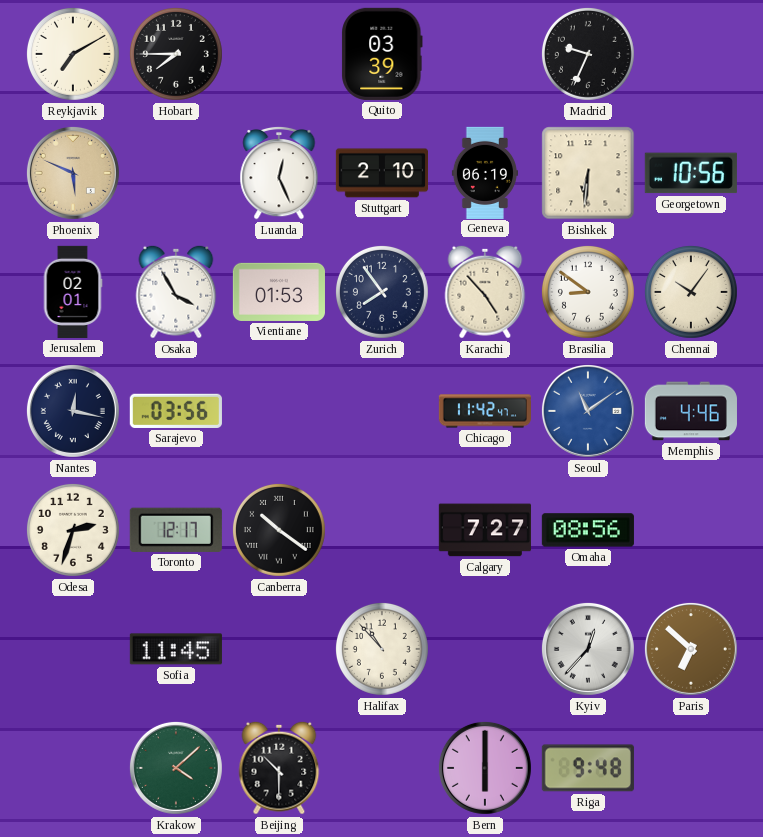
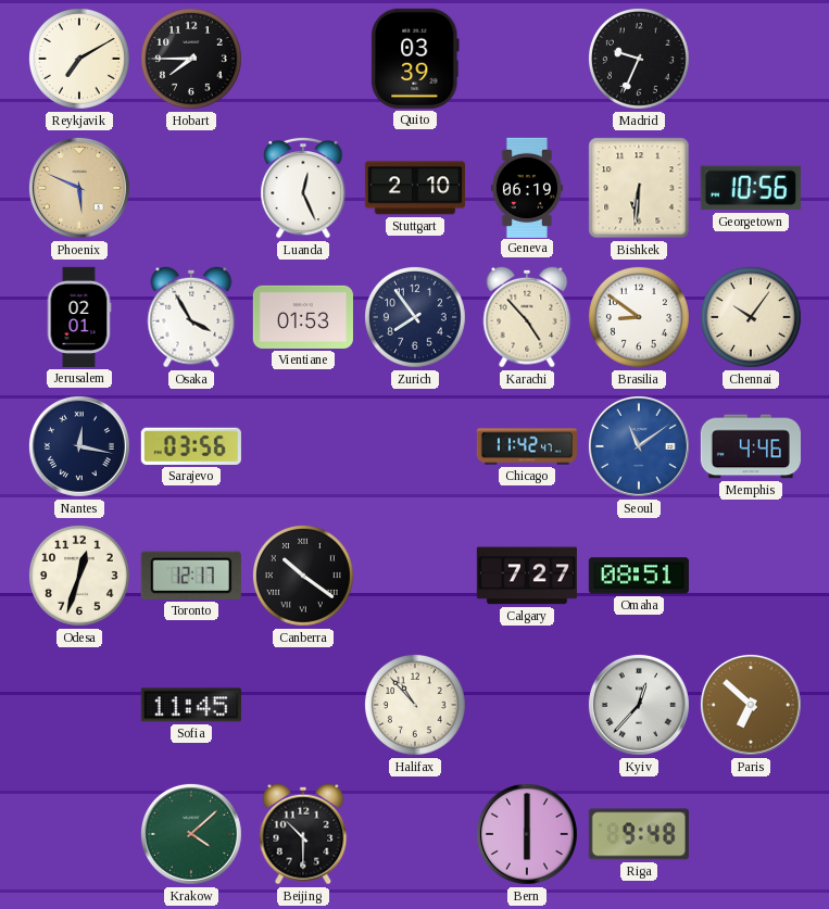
Odesa: 2:33 -> 12:33 (79, 576)
Omaha: 08:56 -> 08:51 (639, 576)
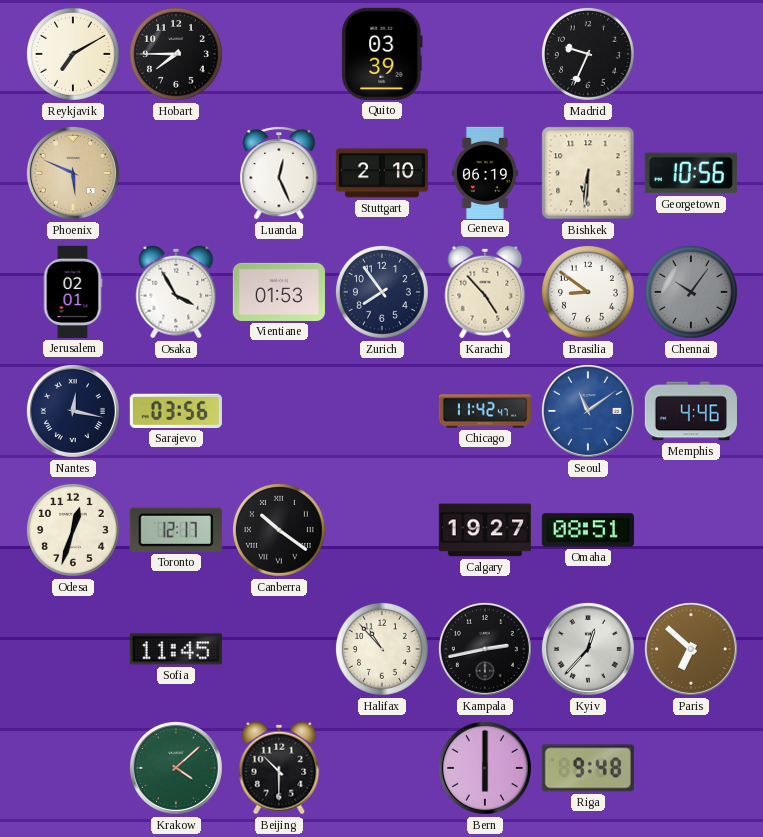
Chennai dial: cream -> grey (691, 292)
Calgary: 7:27 -> 19:27 (485, 530)
Kampala: none -> 2:43 (485, 649)
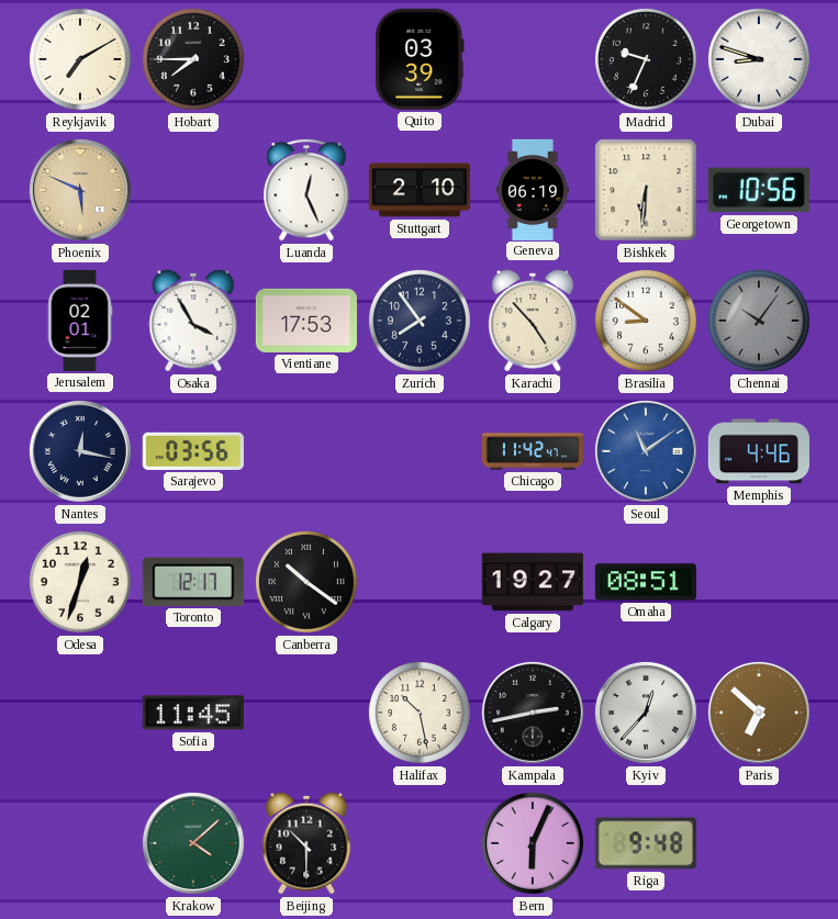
Dubai: none -> 8:48 (759, 59)
Vientiane: 01:53 -> 17:53 (306, 321)
Halifax: 10:53 -> 10:28 (420, 713)
Bern: 6:00 -> 6:04 (533, 843)
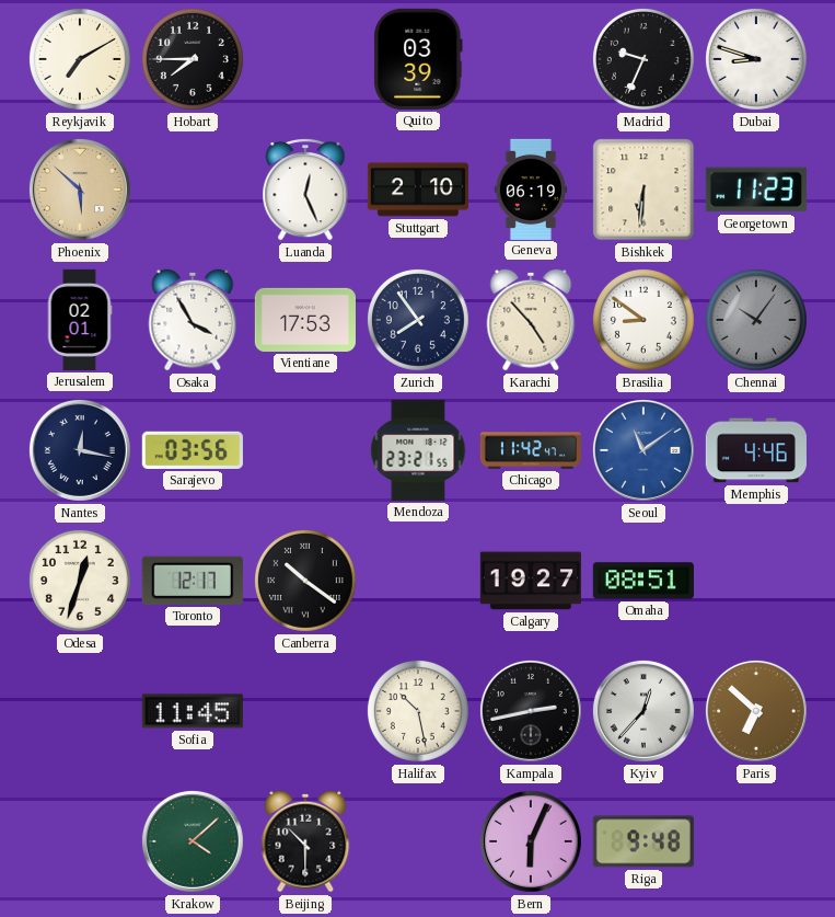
Phoenix: 5:49 -> 5:52 (80, 190)
Georgetown: 10:56 -> 11:23 (756, 190)
Mendoza: none -> 23:21 (418, 450)
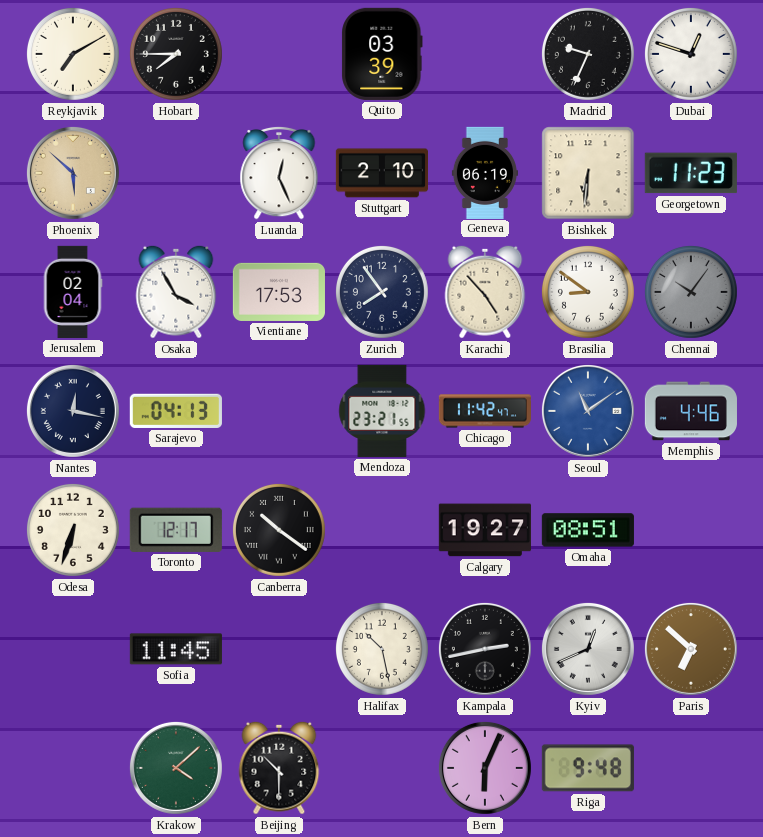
Dubai: 8:48 -> 12:48 (691, 54)
Jerusalem: 02:01 -> 02:04 (73, 292)
Sarajevo: 03:56 -> 04:13 (176, 411)
Odesa: 12:33 -> 6:33 (73, 530)
Kyiv: 12:37 -> 12:41 (588, 649)
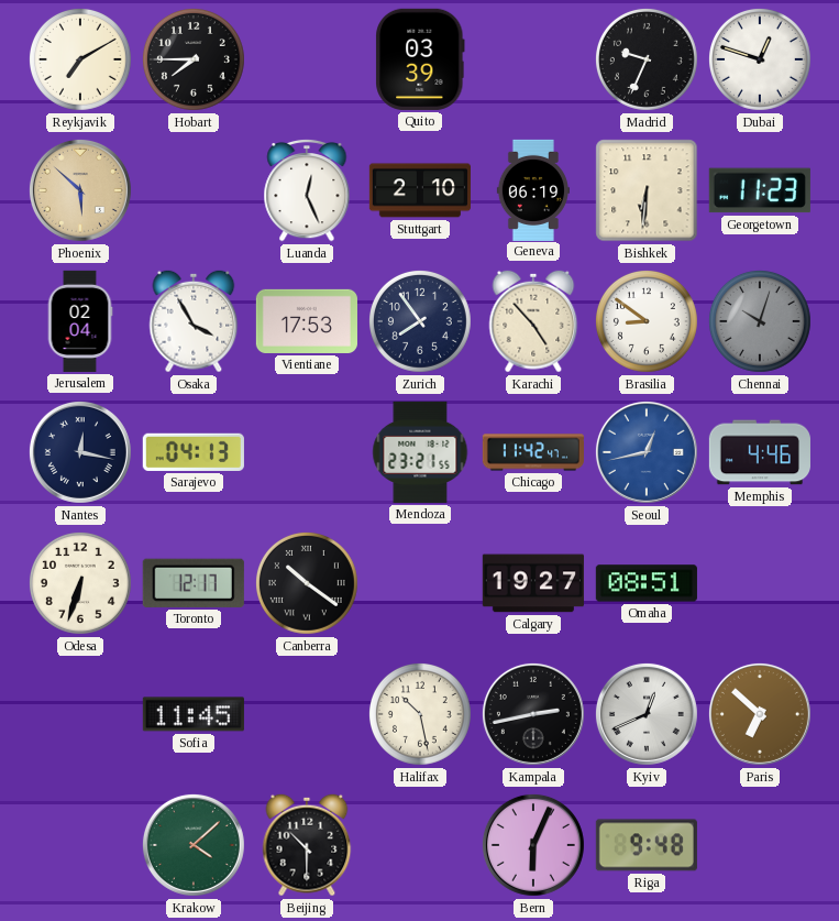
Chennai: 10:06 -> 10:03 (760, 321)
Seoul: 11:09 -> 12:43 (647, 452)
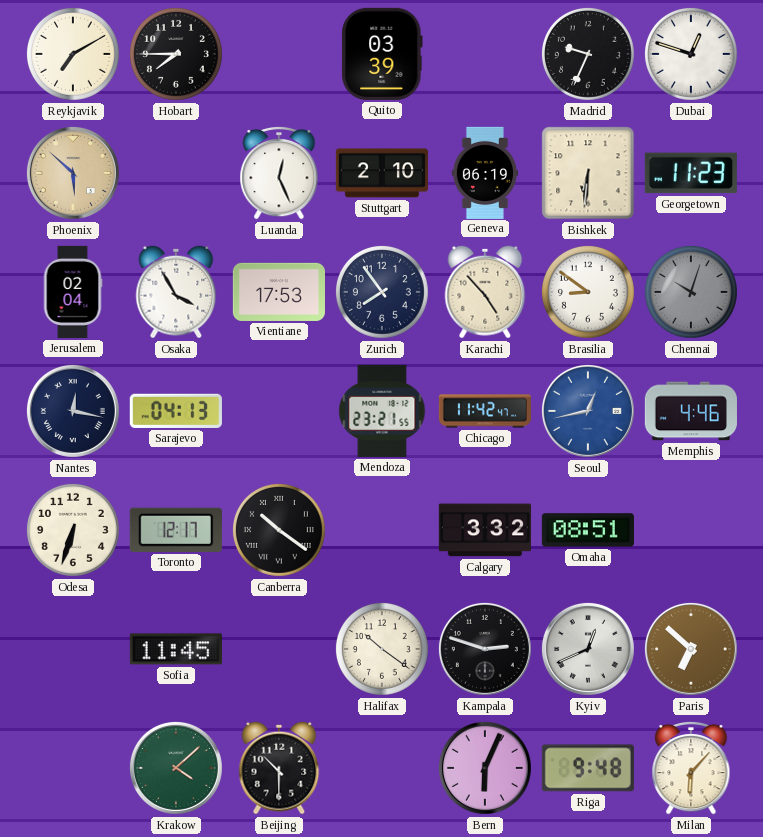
Calgary: 19:27 -> 3:32 (485, 530)
Halifax: 10:28 -> 10:21 (382, 649)
Kampala: 2:43 -> 2:48 (485, 649)
Milan: none -> 6:07 (691, 768)
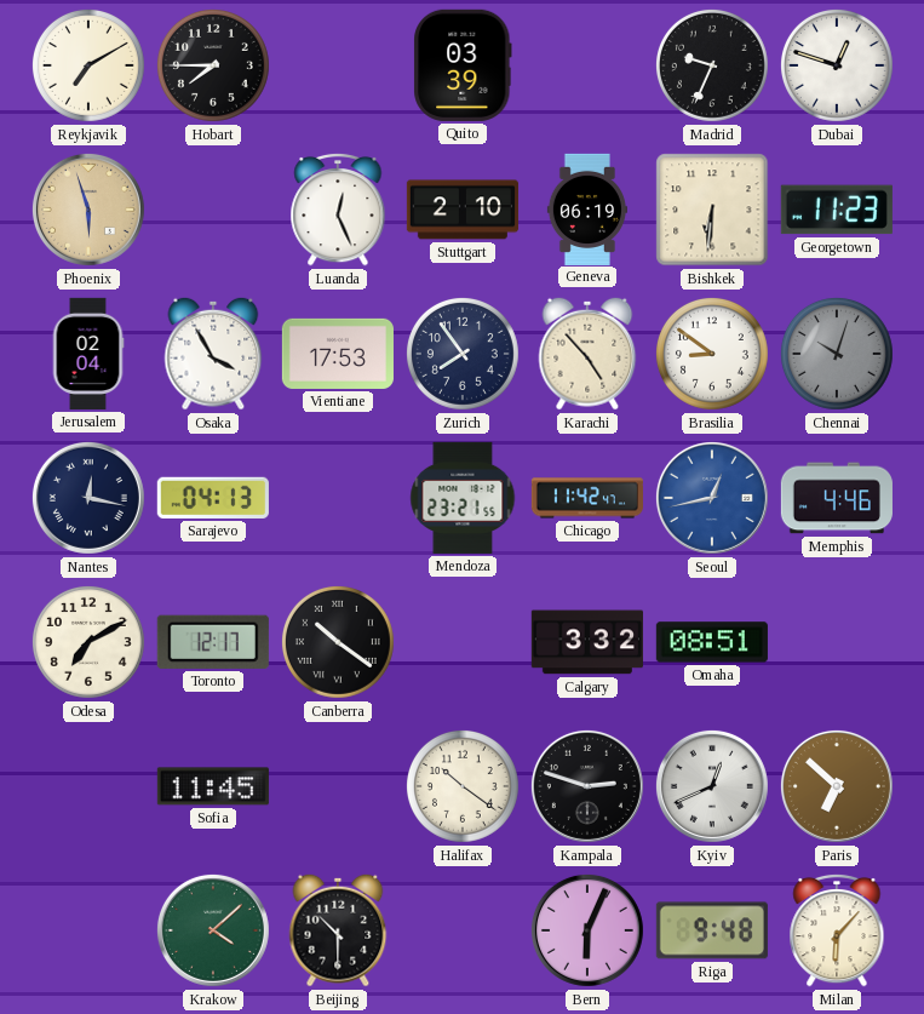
Phoenix: 5:52 -> 5:57 (88, 210)
Odesa: 6:33 -> 7:10 (88, 642)
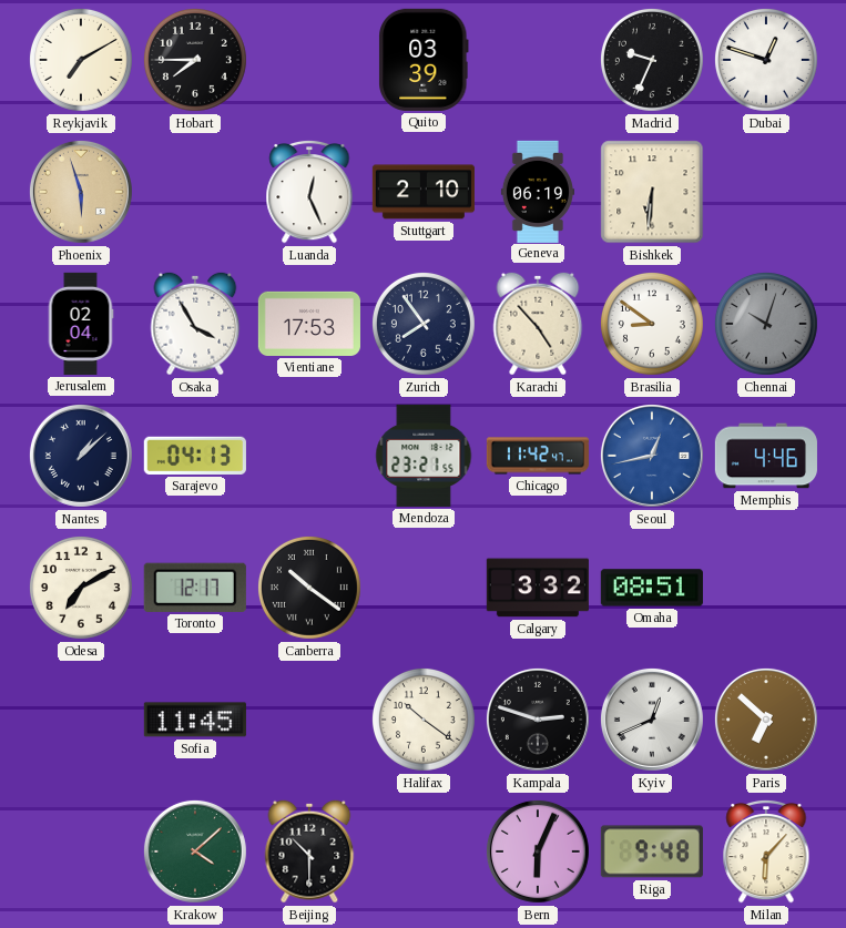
Georgetown: 11:23 -> none (837, 210)
Nantes: 12:17 -> 1:08 (81, 456)
